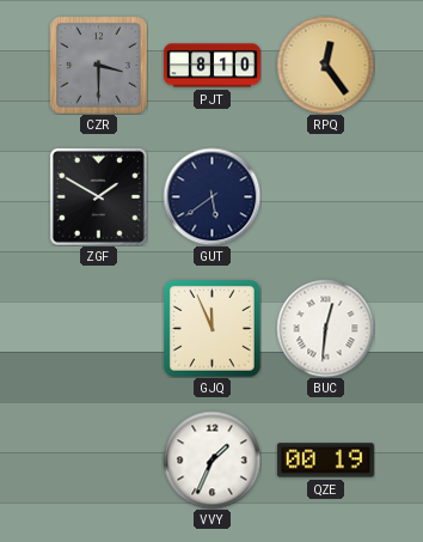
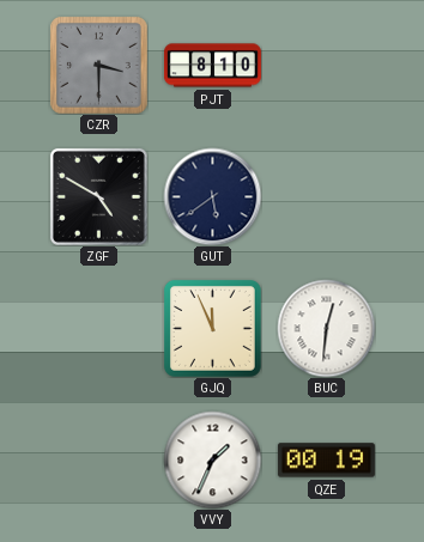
RPQ: 12:24 -> none (325, 65)
ZGF: 1:50 -> 4:50 (98, 196)
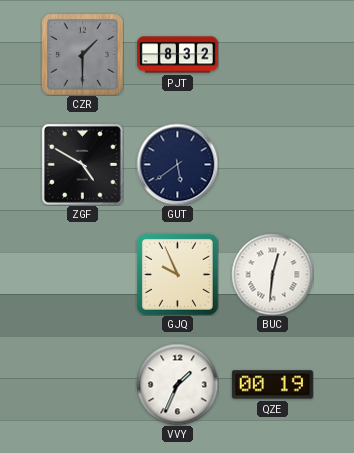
CZR: 3:30 -> 1:30 (82, 54)
PJT: 8:10 -> 8:32 (177, 55)
GJQ: 11:56 -> 9:56 (177, 274)
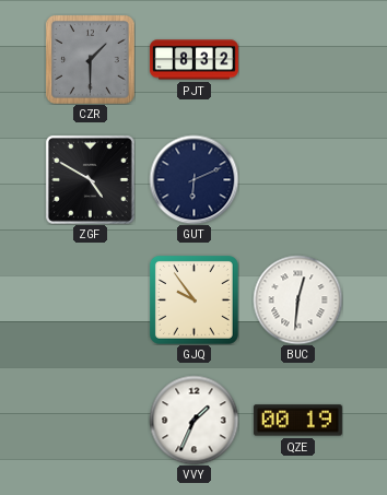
GUT: 5:39 -> 6:11 (193, 179)
GJQ: 9:56 -> 9:54 (193, 299)
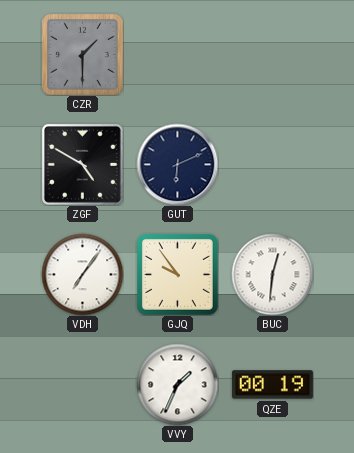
PJT: 8:32 -> none (193, 60)
VDH: none -> 7:06 (82, 274)
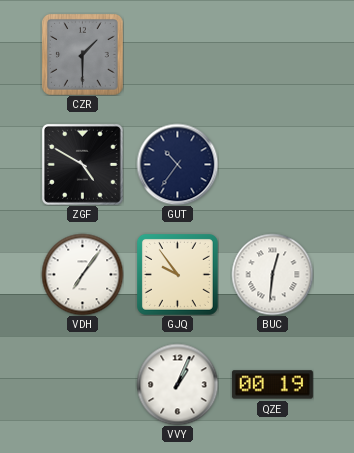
GUT: 6:11 -> 10:36 (177, 164)
VVY: 1:34 -> 1:04 (177, 384)
